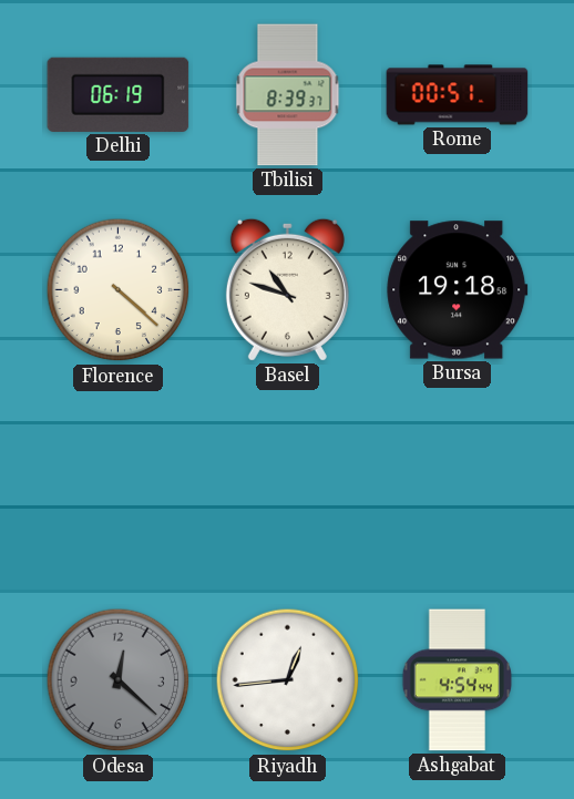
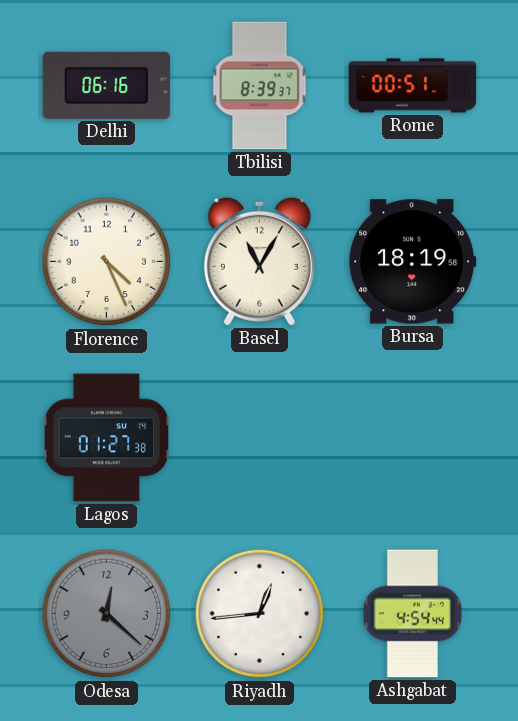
Delhi: 06:19 -> 06:16 (107, 85)
Florence: 4:22 -> 4:26 (107, 262)
Basel: 10:48 -> 11:05 (259, 261)
Bursa: 19:18 -> 18:19 (413, 262)
Lagos: none -> 01:27 (107, 438)
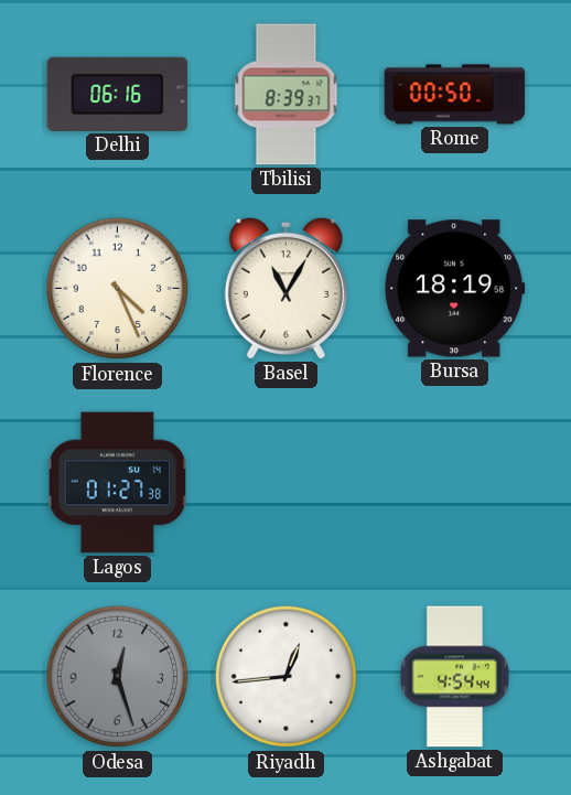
Rome: 00:51 -> 00:50 (455, 95)
Odesa: 12:22 -> 12:27 (118, 677)
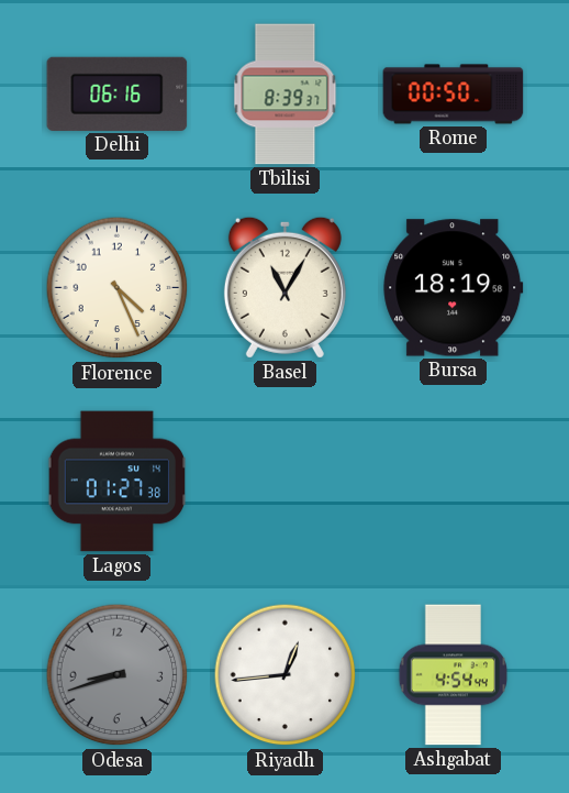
Odesa: 12:27 -> 8:42 (118, 675)
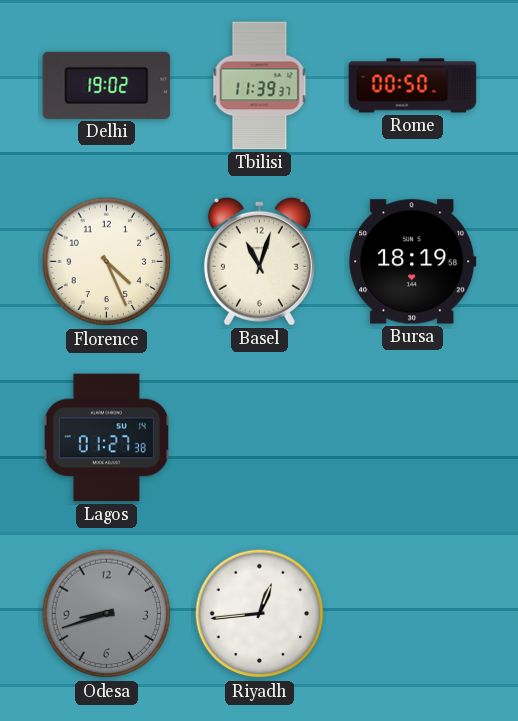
Delhi: 06:16 -> 19:02 (107, 85)
Tbilisi: 8:39 -> 11:39 (260, 86)
Basel: 11:05 -> 11:03 (259, 261)
Ashgabat: 4:54 -> none (454, 675)
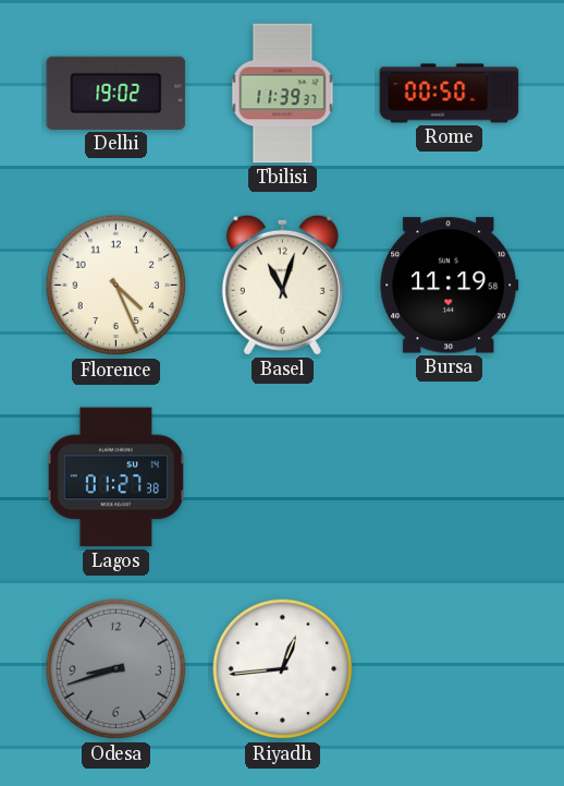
Bursa: 18:19 -> 11:19 (450, 286)
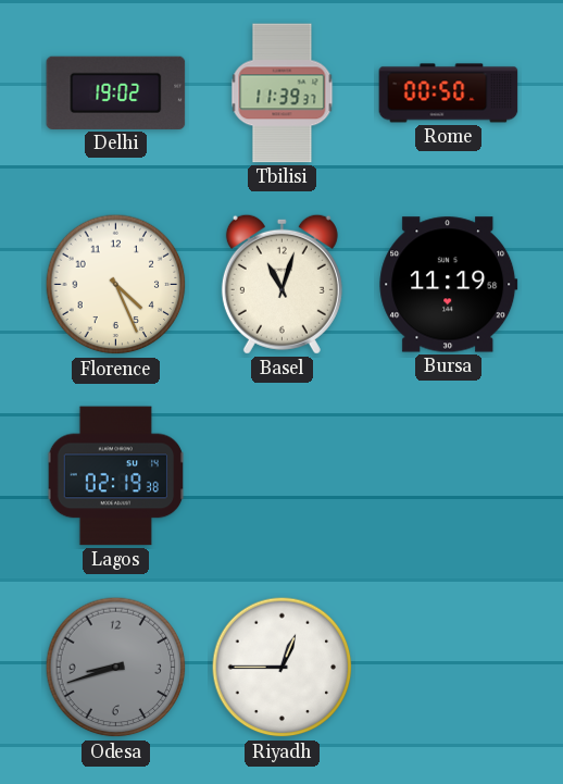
Lagos: 01:27 -> 02:19 (116, 476)
Riyadh: 12:44 -> 12:45 (283, 668)
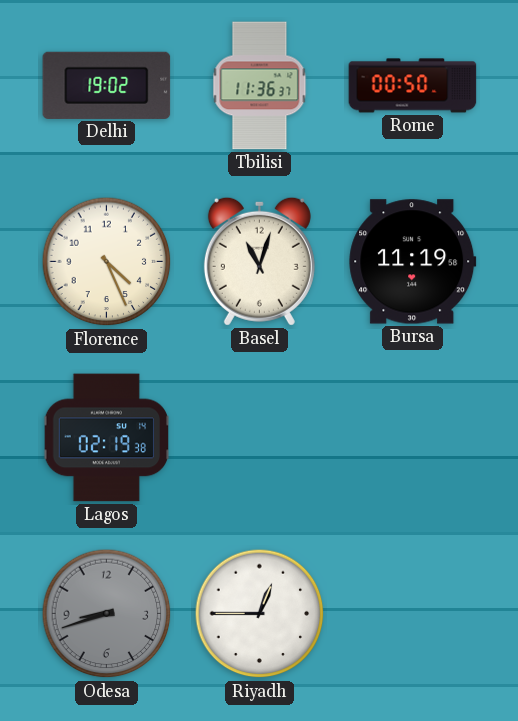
Tbilisi: 11:39 -> 11:36 (260, 86)
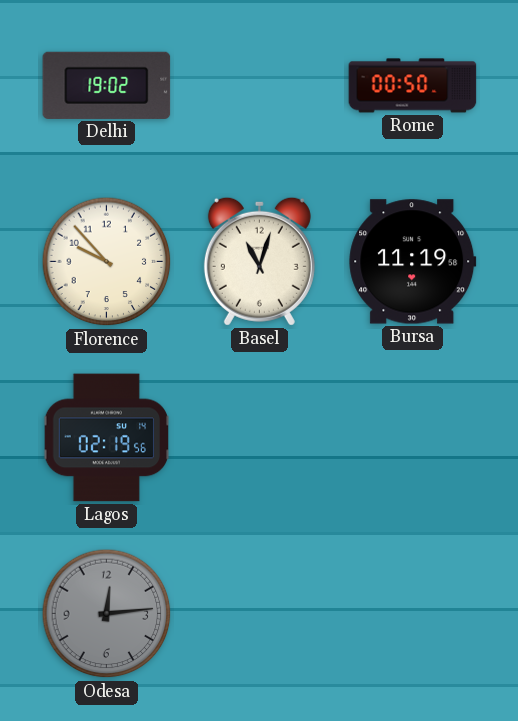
Tbilisi: 11:36 -> none (260, 86)
Florence: 4:26 -> 9:53 (107, 262)
Lagos: 02:19:38 -> 02:19:56 (107, 438)
Odesa: 8:42 -> 12:14 (107, 614)
Riyadh: 12:45 -> none (260, 614)
